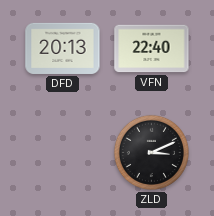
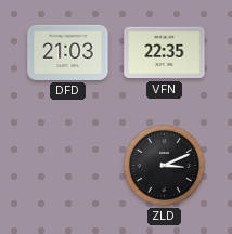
DFD: 20:13 -> 21:03 (68, 52)
VFN: 22:40 -> 22:35 (165, 53)
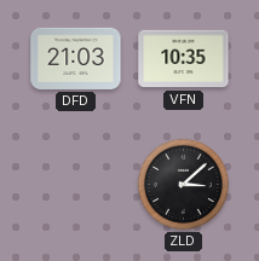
VFN: 22:35 -> 10:35 (184, 59)
ZLD: 3:11 -> 3:08 (183, 184)
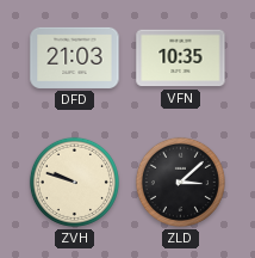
ZVH: none -> 9:48 (74, 182)
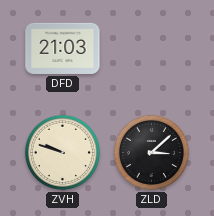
VFN: 10:35 -> none (181, 59)
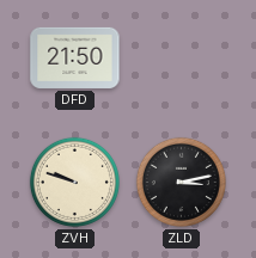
DFD: 21:03 -> 21:50 (75, 57)
ZLD: 3:08 -> 3:13 (181, 182)
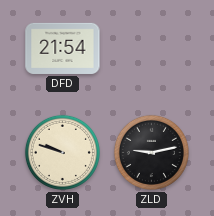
DFD: 21:50 -> 21:54 (63, 48)
ZLD: 3:13 -> 9:13 (151, 152)
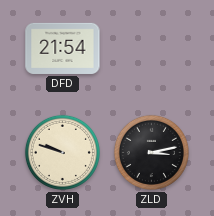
ZLD: 9:13 -> 3:13 (151, 152)
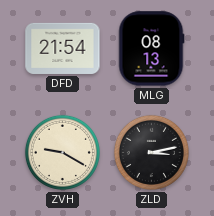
MLG: none -> 08:13 (151, 49)
ZVH: 9:48 -> 9:20 (62, 152)
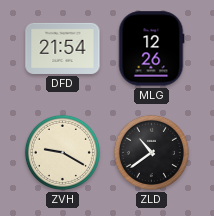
MLG: 08:13 -> 12:26 (151, 49)
ZLD: 3:13 -> 10:39 (151, 152)
